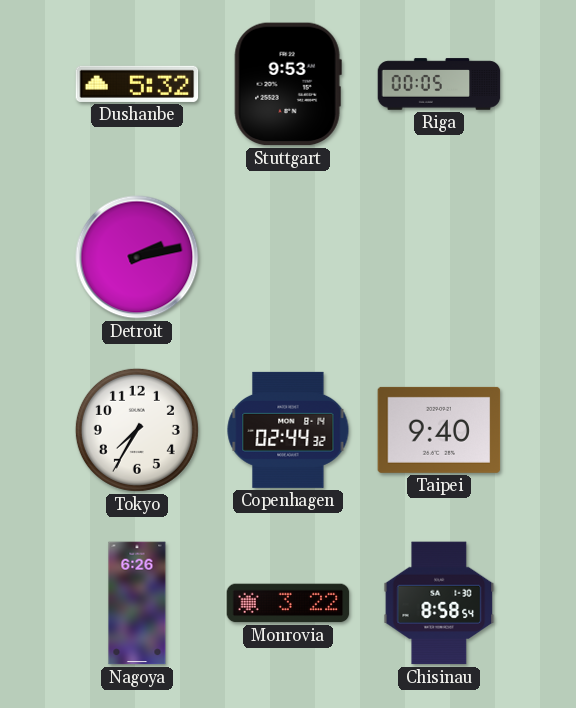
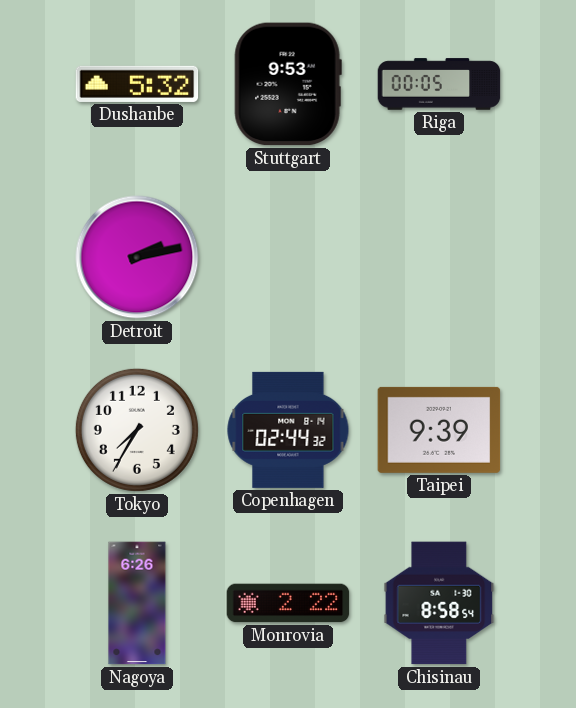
Taipei: 9:40 -> 9:39 (439, 430)
Monrovia: 3:22 -> 2:22 (288, 603)
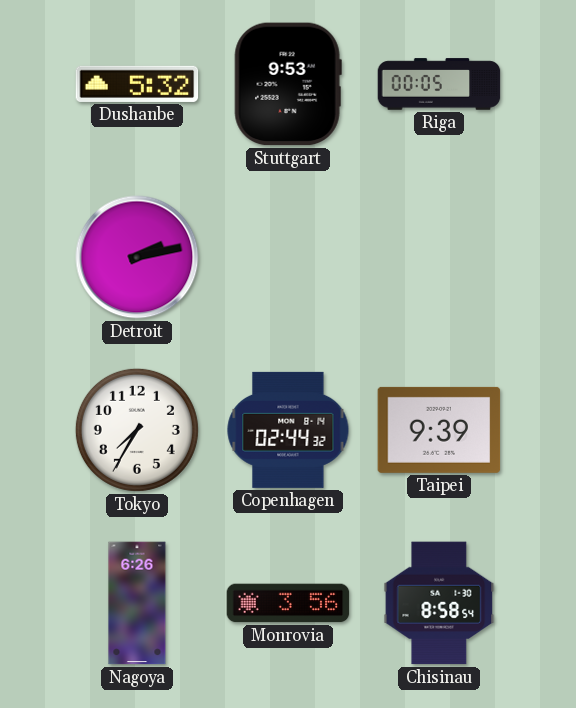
Monrovia: 2:22 -> 3:56 (288, 603)
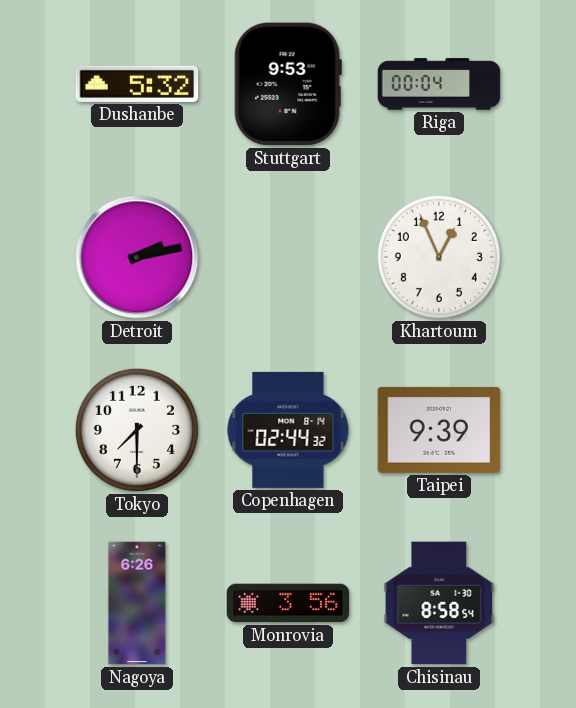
Riga: 00:05 -> 00:04 (439, 84)
Khartoum: none -> 12:56 (439, 257)
Tokyo: 7:35 -> 7:30 (137, 430)
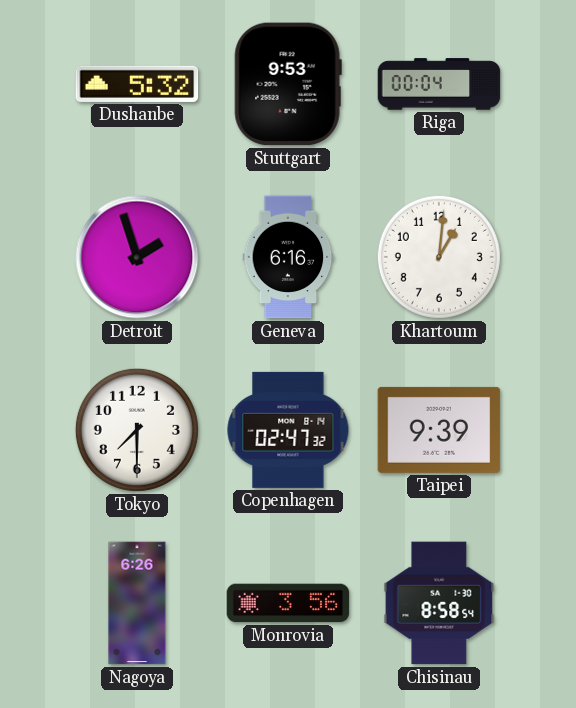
Detroit: 2:13 -> 1:57 (137, 257)
Geneva: none -> 6:16 (288, 257)
Khartoum: 12:56 -> 1:01 (439, 257)
Copenhagen: 02:44 -> 02:47 (288, 430)
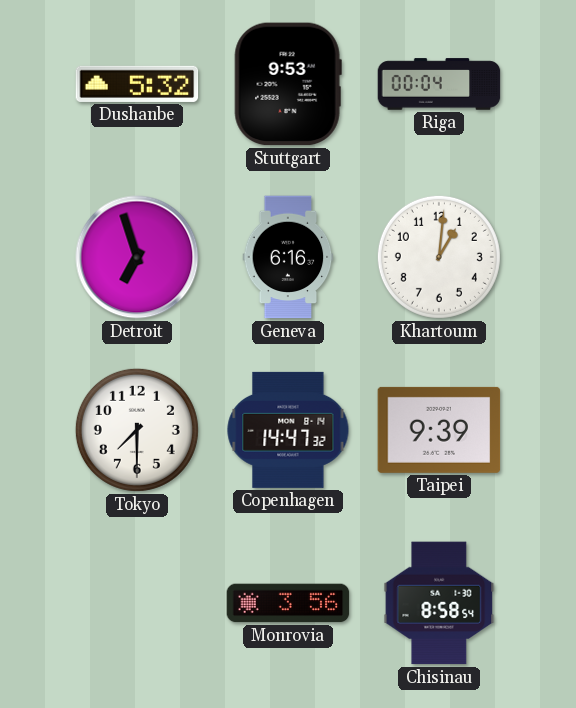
Detroit: 1:57 -> 6:57 (137, 257)
Copenhagen: 02:47 -> 14:47 (288, 430)
Nagoya: 6:26 -> none (137, 603)
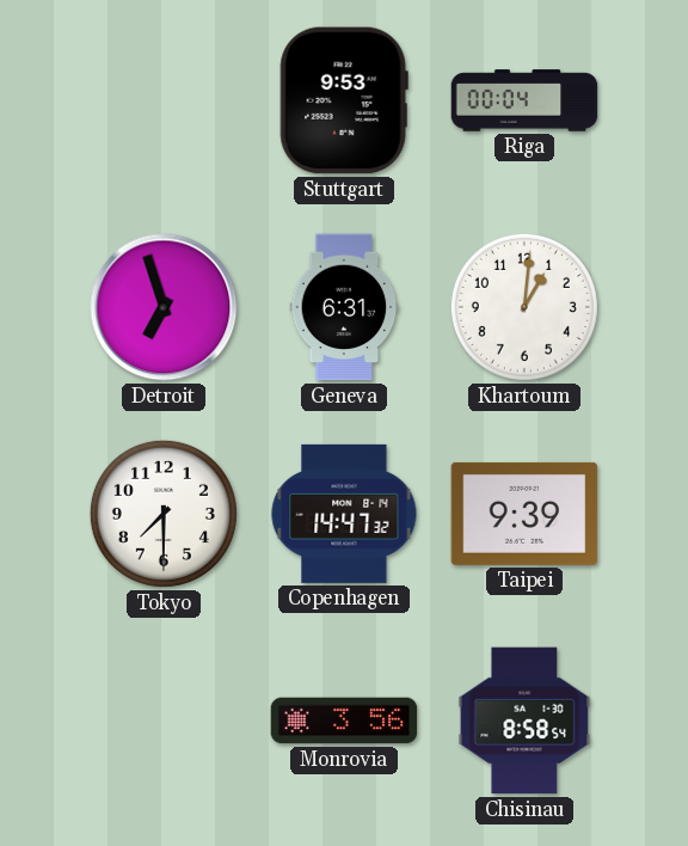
Dushanbe: 5:32 -> none (137, 84)
Geneva: 6:16 -> 6:31 (344, 307)
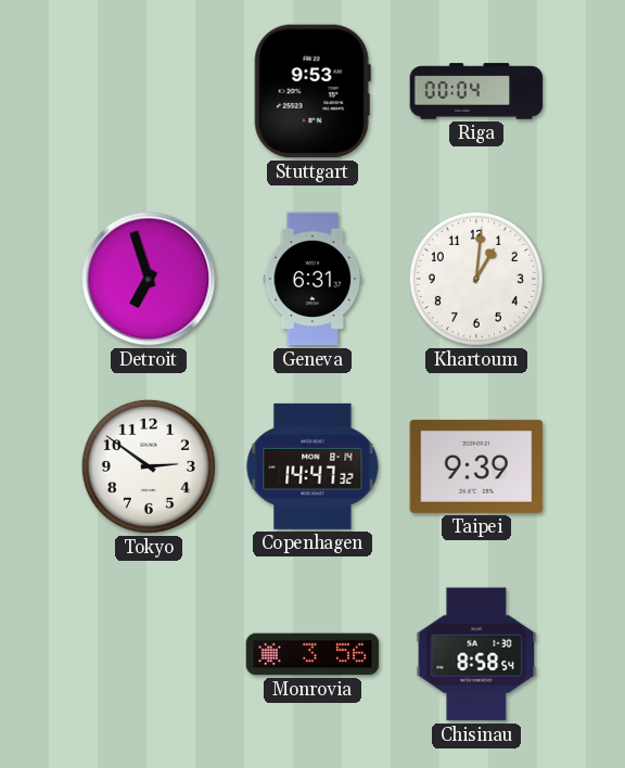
Tokyo: 7:30 -> 2:51 (149, 466)
